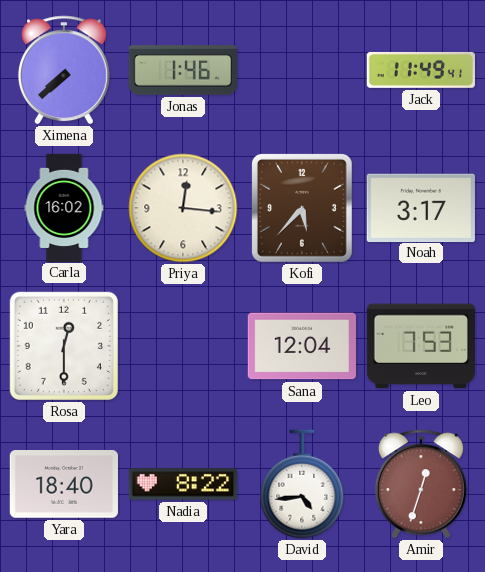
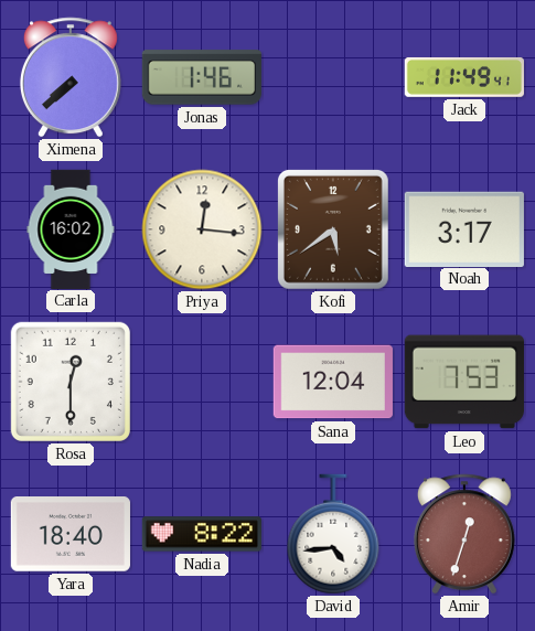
Kofi: 5:37 -> 5:39 (333, 229)
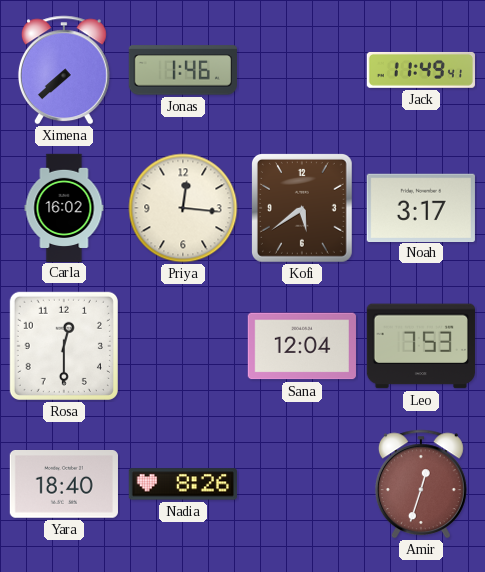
Nadia: 8:22 -> 8:26 (183, 484)
David: 4:44 -> none (333, 534)
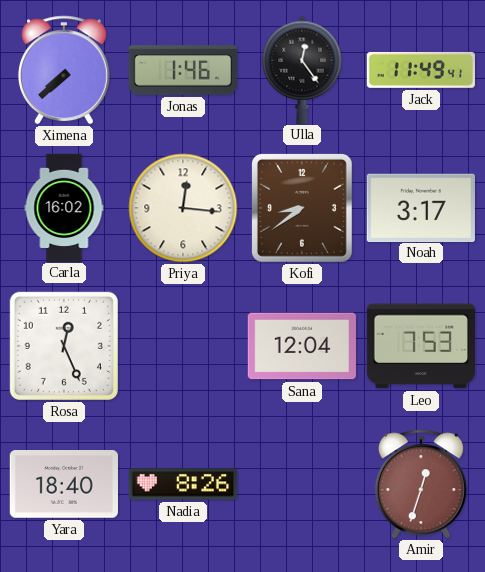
Ulla: none -> 12:24 (302, 69)
Kofi: 5:39 -> 8:39 (302, 208)
Rosa: 12:30 -> 12:26 (64, 346)
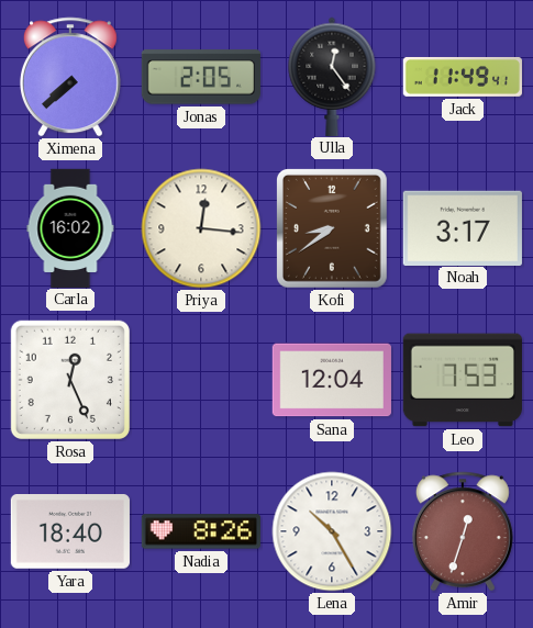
Jonas: 1:46 -> 2:05 (201, 77)
Lena: none -> 10:25 (332, 531)
